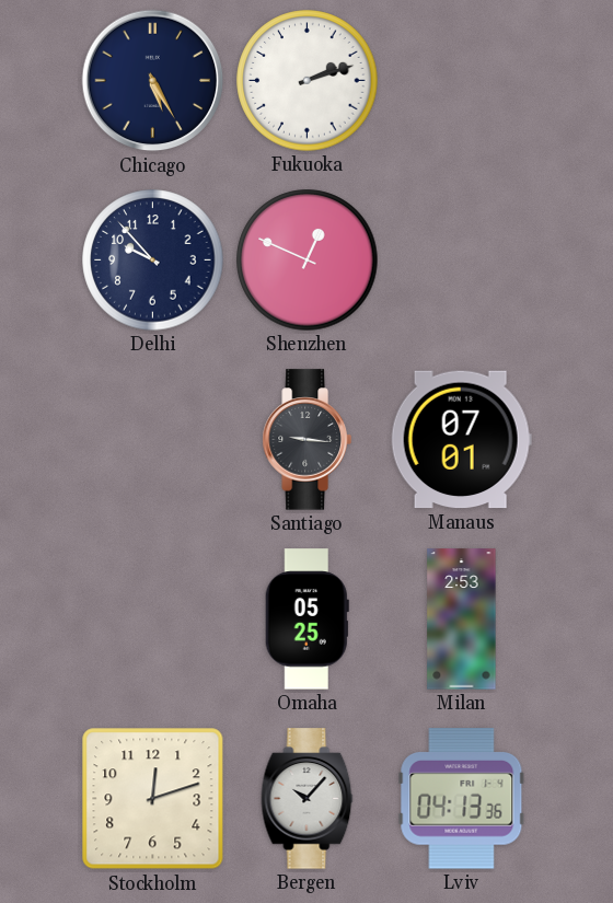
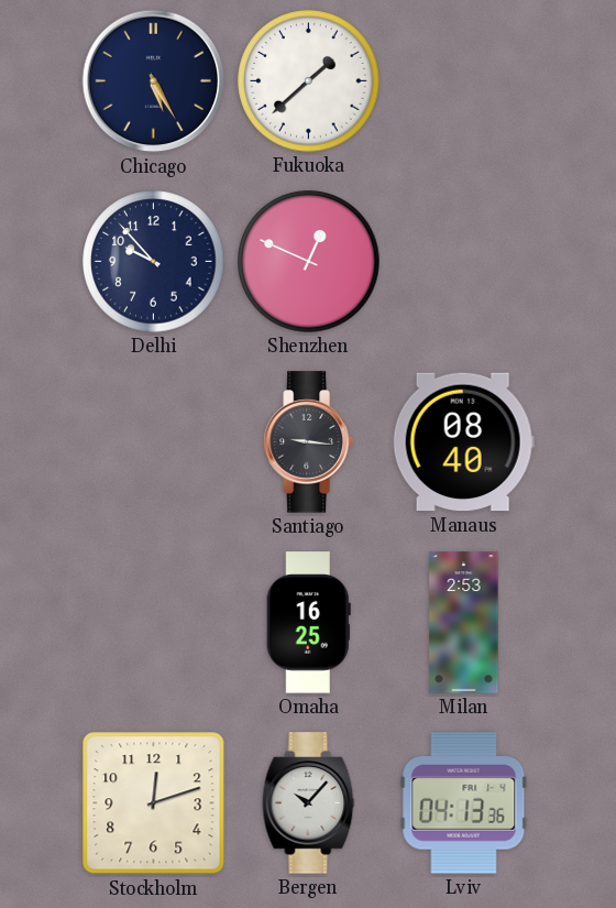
Fukuoka: 2:12 -> 1:38 (309, 81)
Manaus: 07:01 -> 08:40 (463, 442)
Omaha: 05:25 -> 16:25 (308, 623)
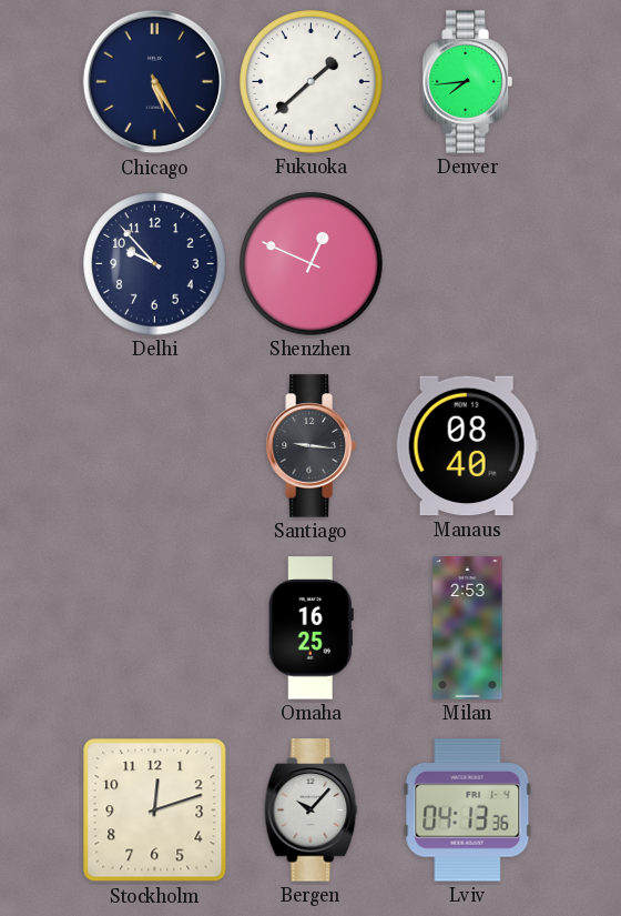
Denver: none -> 7:44 (467, 82)
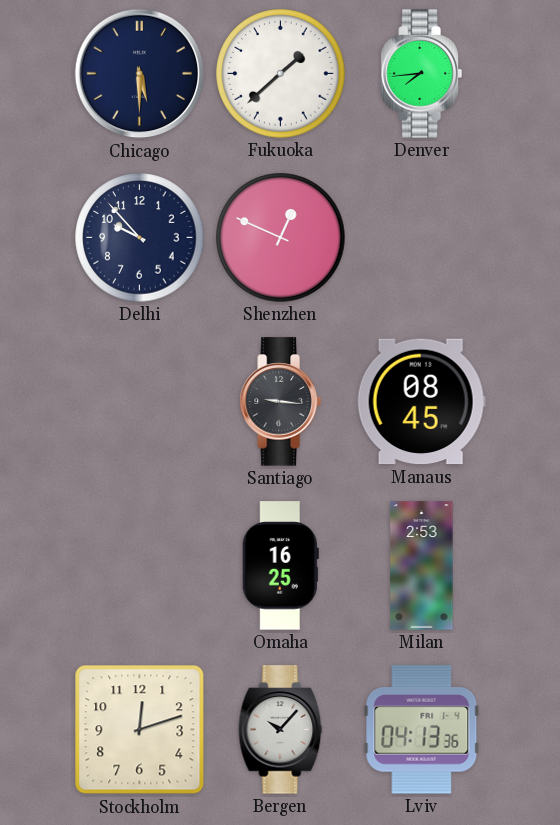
Chicago: 5:25 -> 5:30 (140, 74)
Manaus: 08:40 -> 08:45 (421, 402)
